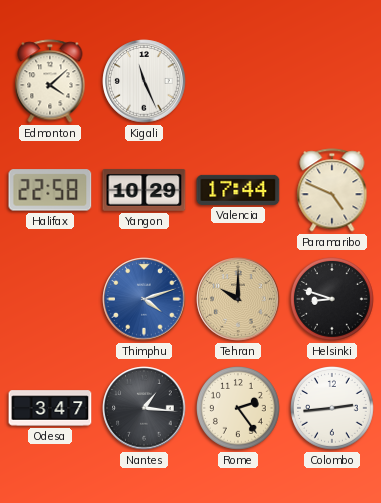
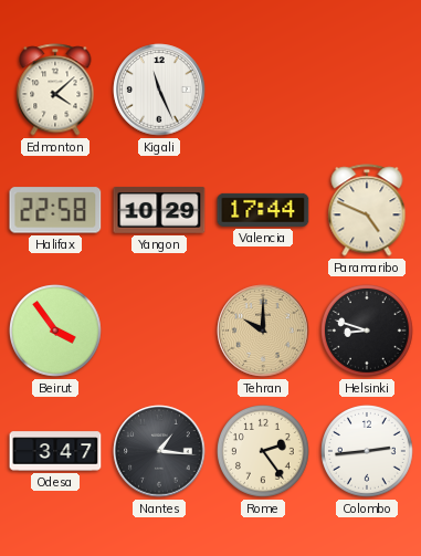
Beirut: none -> 3:54 (56, 332)
Thimphu: 4:12 -> none (144, 299)
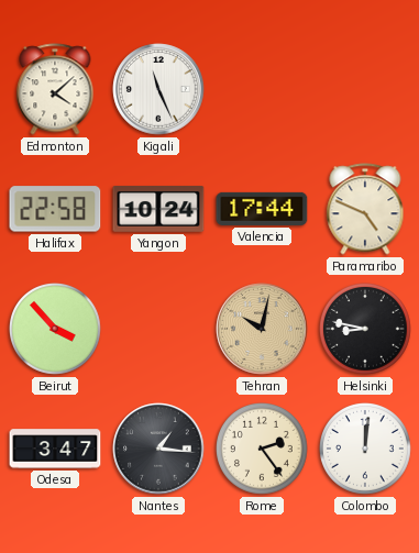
Yangon: 10:29 -> 10:24 (158, 209)
Beirut: 3:54 -> 3:53 (56, 330)
Tehran: 10:00 -> 10:02 (262, 329)
Helsinki: 8:48 -> 8:47 (366, 330)
Colombo: 2:44 -> 12:01 (366, 450)
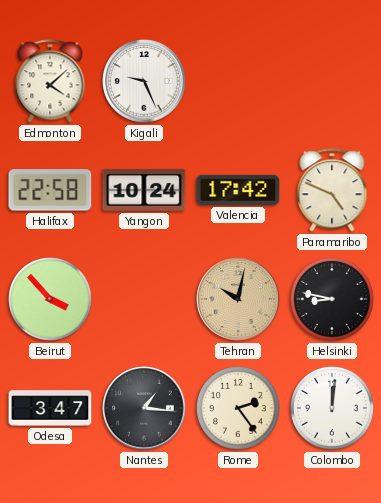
Kigali: 11:26 -> 9:26 (144, 81)
Valencia: 17:44 -> 17:42 (238, 190)
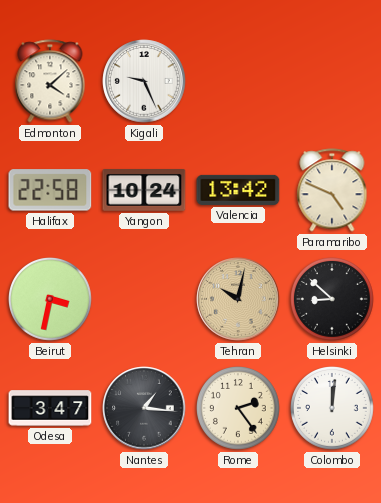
Valencia: 17:42 -> 13:42 (238, 190)
Beirut: 3:53 -> 3:32 (51, 300)
Helsinki: 8:47 -> 8:52 (333, 300)
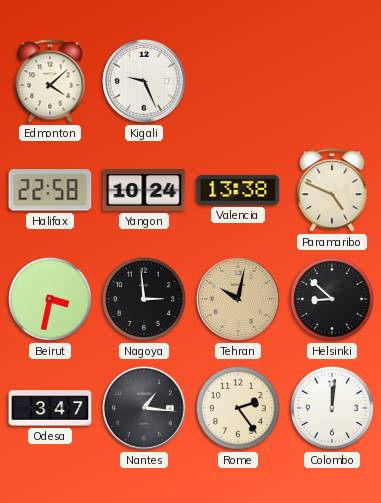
Valencia: 13:42 -> 13:38 (238, 190)
Nagoya: none -> 2:59 (145, 300)
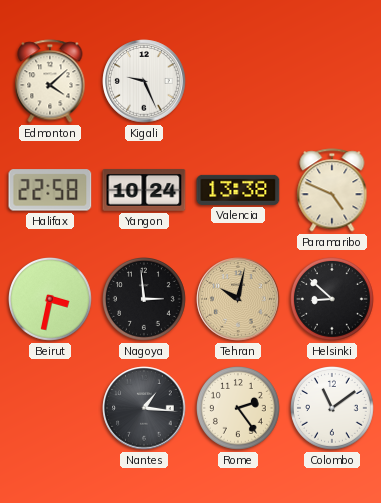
Odesa: 3:47 -> none (50, 408)
Colombo: 12:01 -> 11:09 (333, 409)
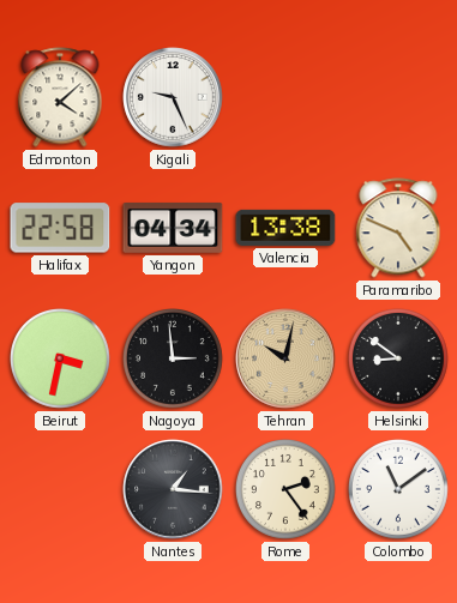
Yangon: 10:24 -> 04:34 (173, 228)
Helsinki: 8:52 -> 8:51 (399, 360)
